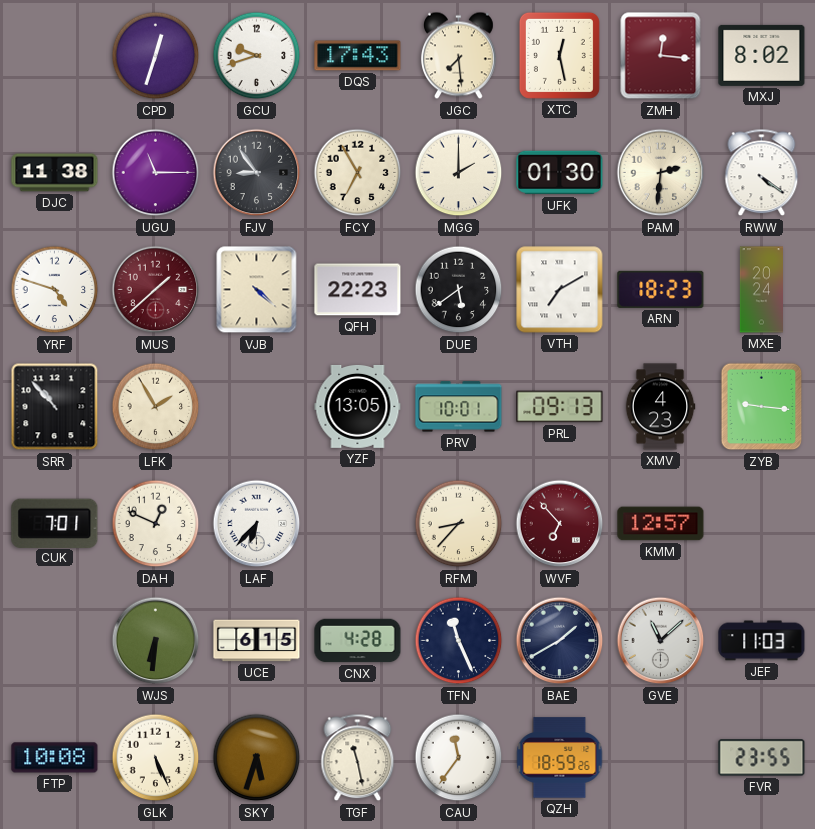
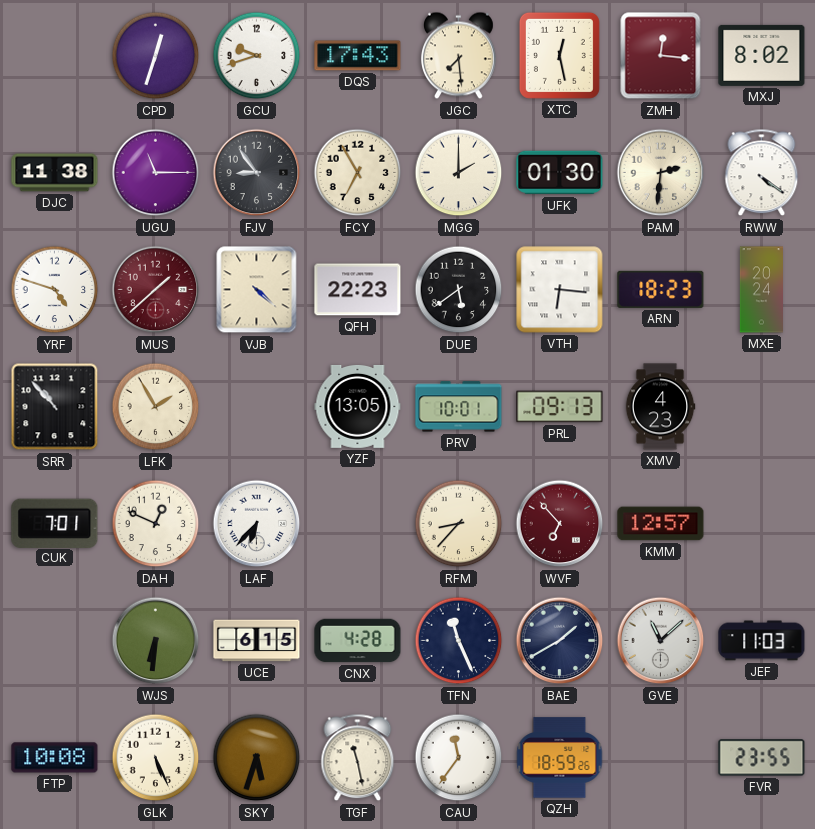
VTH: 7:10 -> 6:16 (560, 290)
ZYB: 9:16 -> none (762, 407)
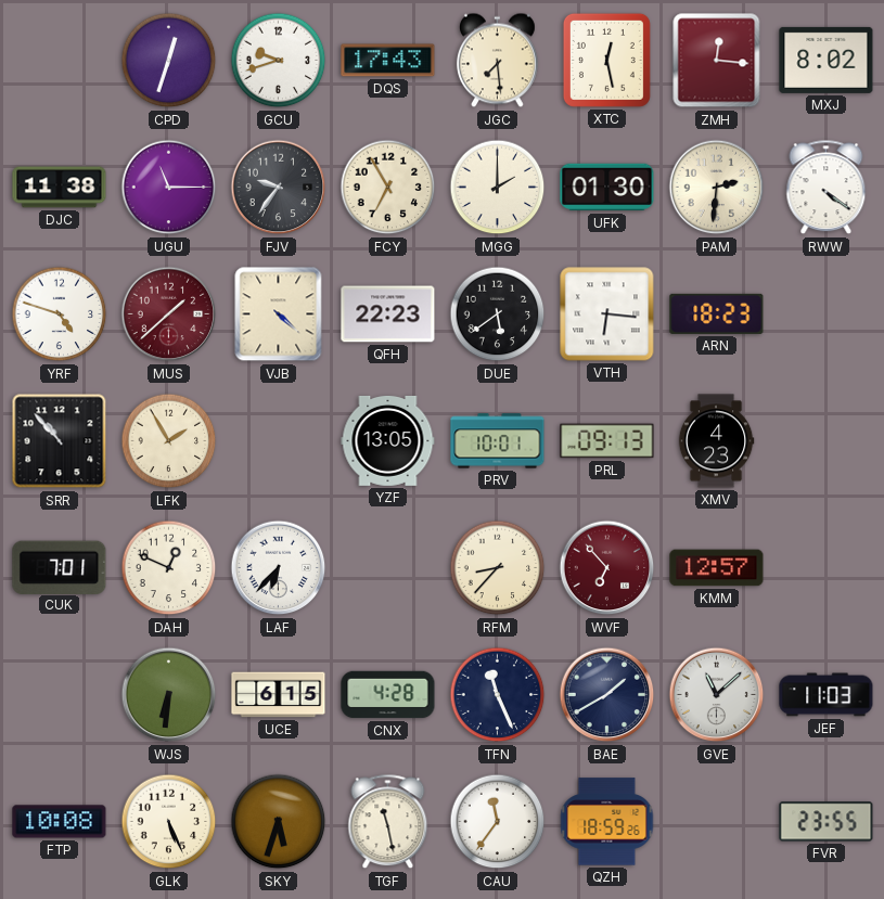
FJV: 8:54 -> 9:36 (279, 188)
MXE: 20:24 -> none (761, 290)
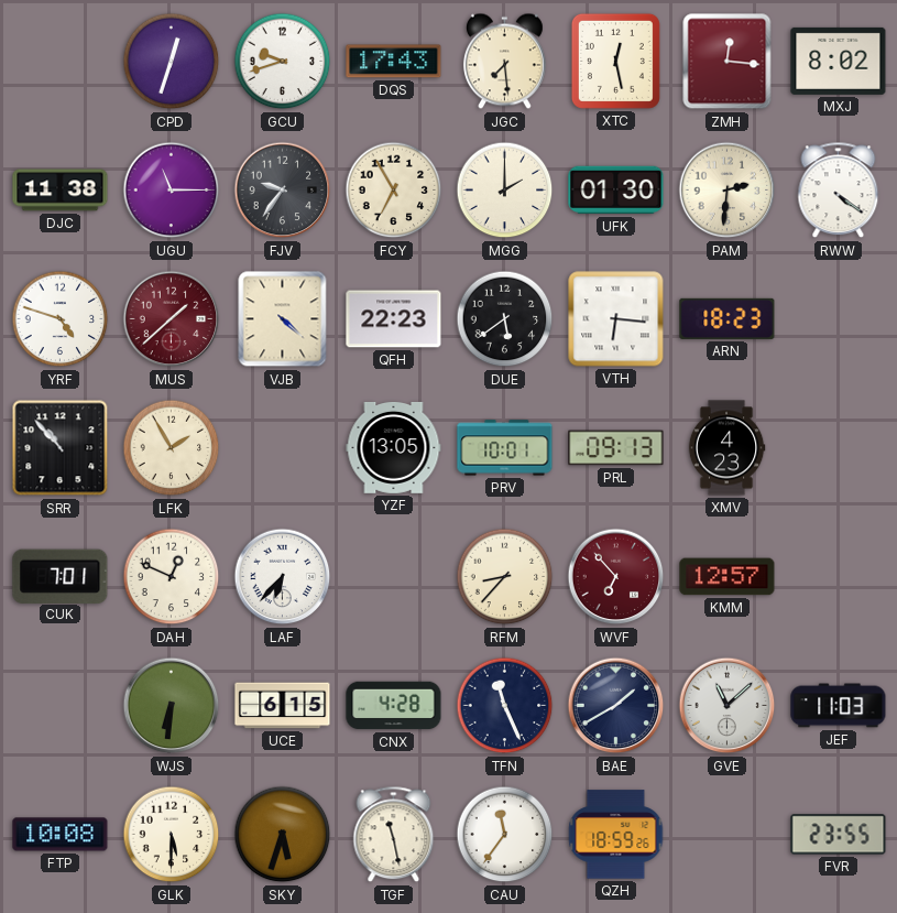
GLK: 5:26 -> 5:30 (172, 835)
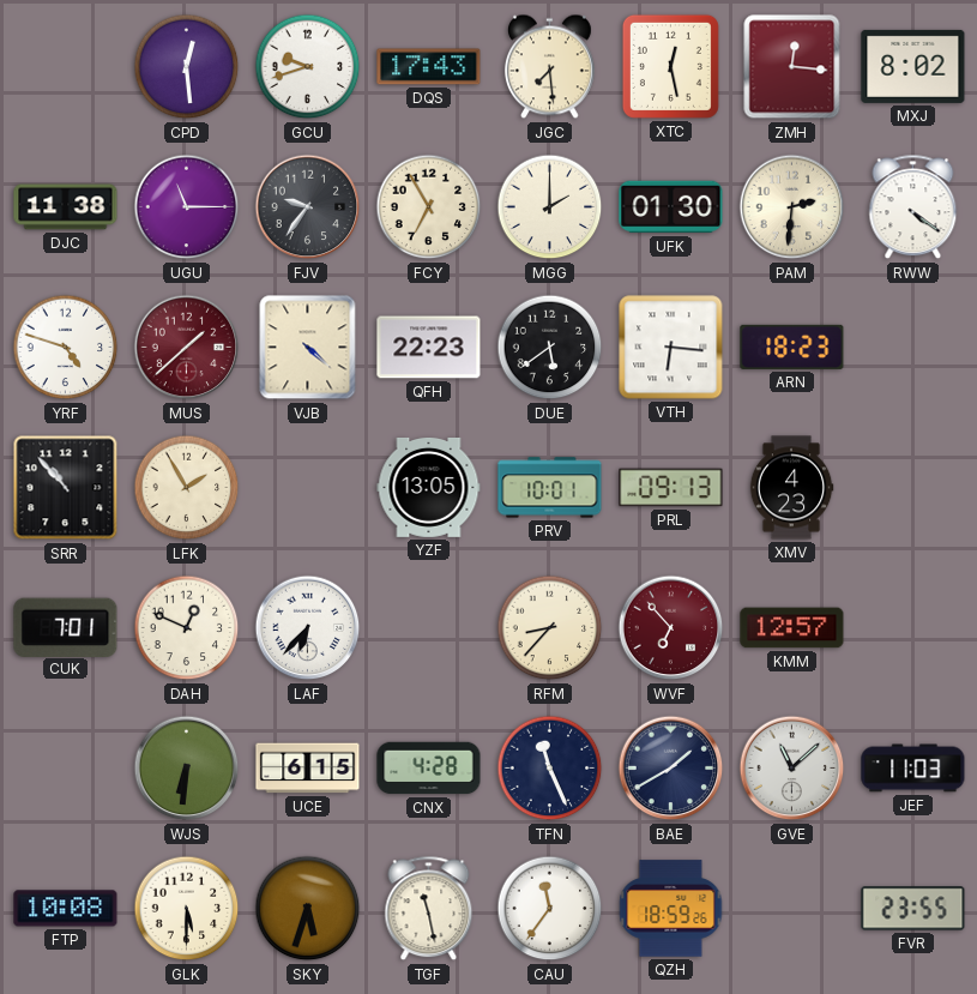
CPD: 12:33 -> 12:29 (187, 67)
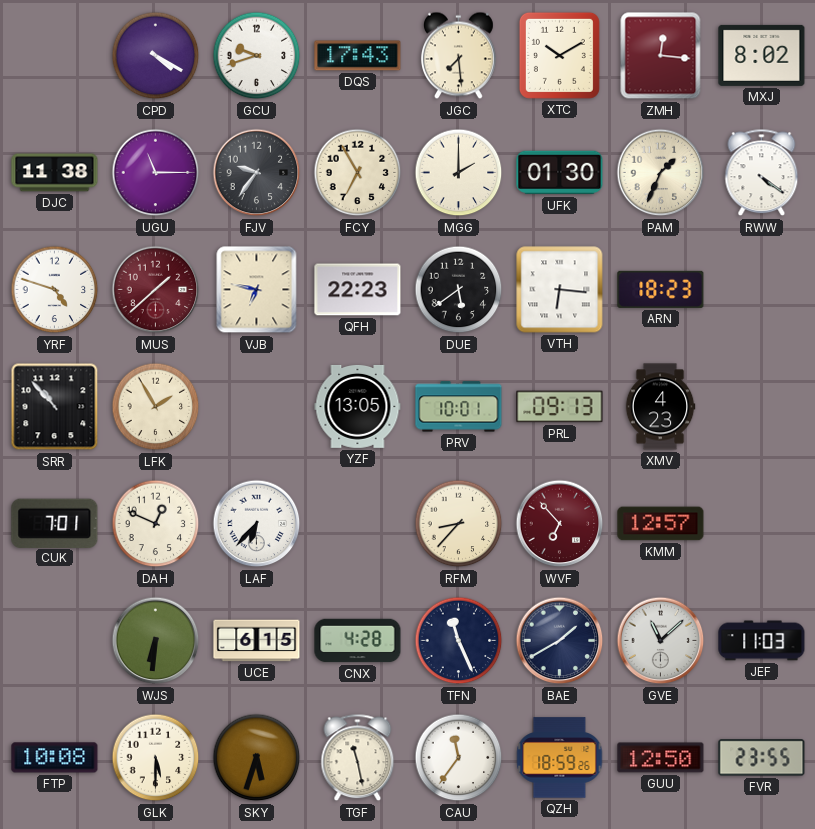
CPD: 12:29 -> 4:20 (156, 56)
XTC: 12:28 -> 10:10 (559, 55)
PAM: 2:31 -> 1:34 (661, 173)
VJB: 4:22 -> 6:47 (257, 290)
GUU: none -> 12:50 (661, 758)
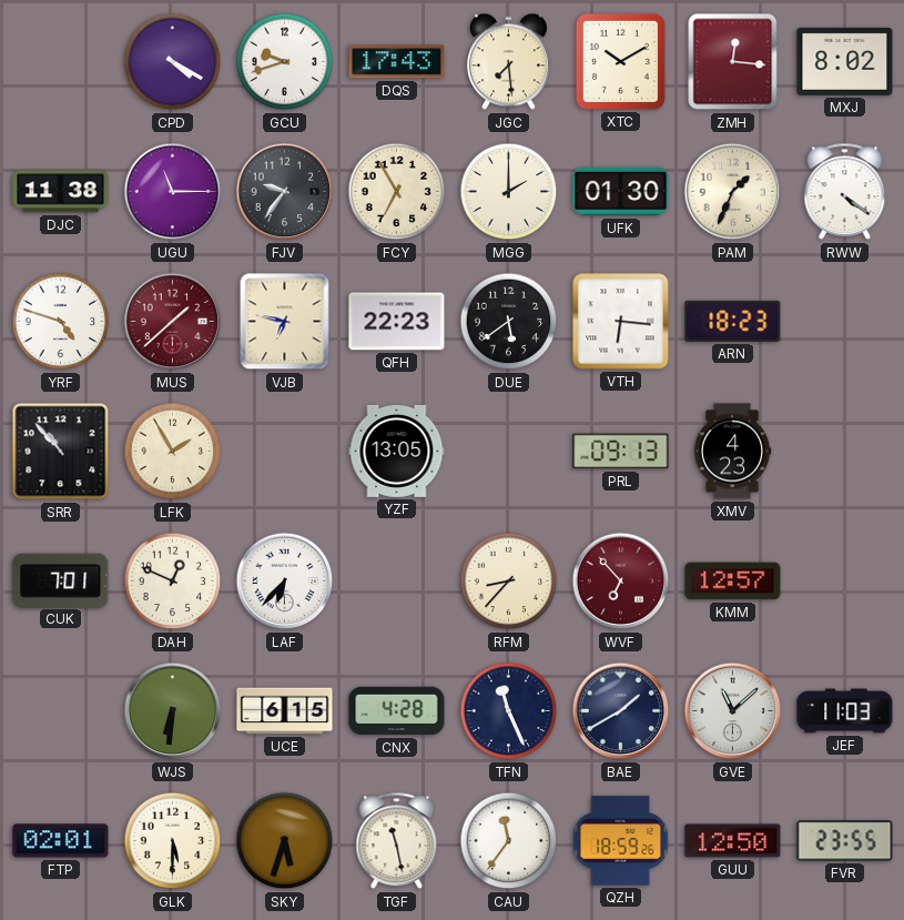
PRV: 10:01 -> none (459, 407)
FTP: 10:08 -> 02:01 (61, 841)
